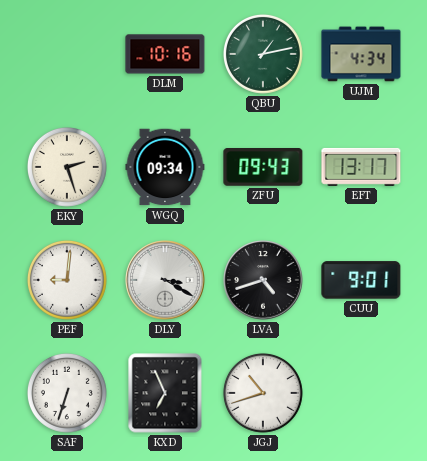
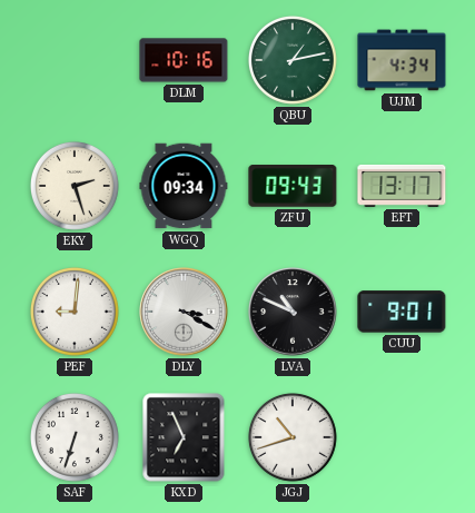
LVA: 4:42 -> 10:49 (293, 312)
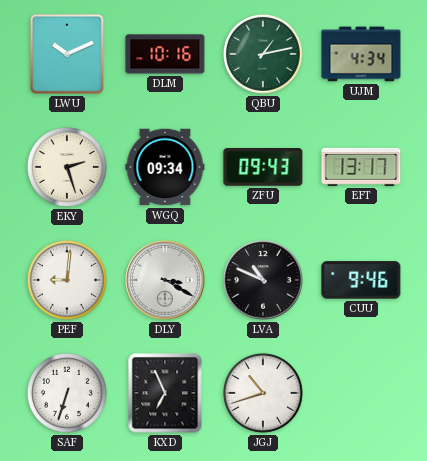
LWU: none -> 10:11 (67, 54)
CUU: 9:01 -> 9:46 (361, 280)
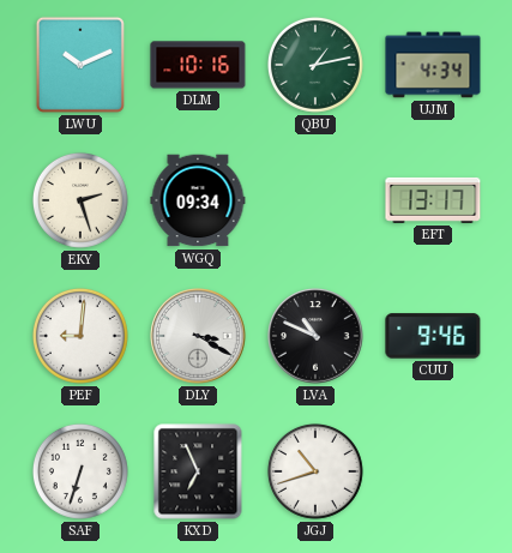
ZFU: 09:43 -> none (263, 168)
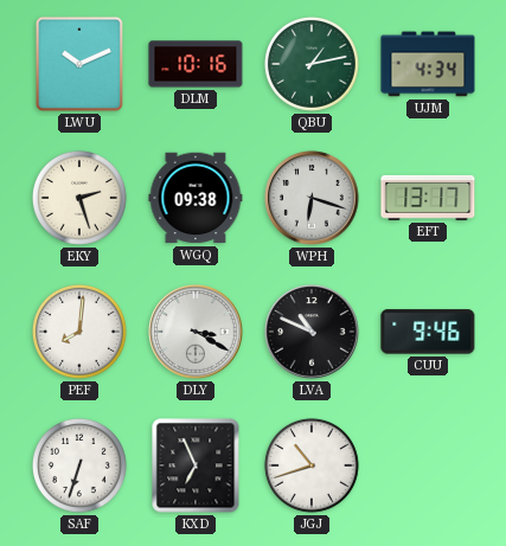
WGQ: 09:34 -> 09:38 (196, 198)
WPH: none -> 6:18 (312, 198)
PEF: 9:01 -> 8:01 (79, 332)
